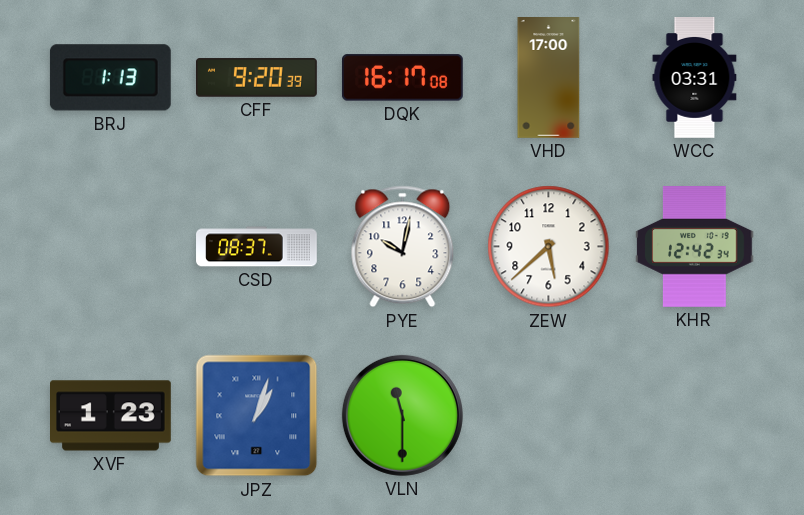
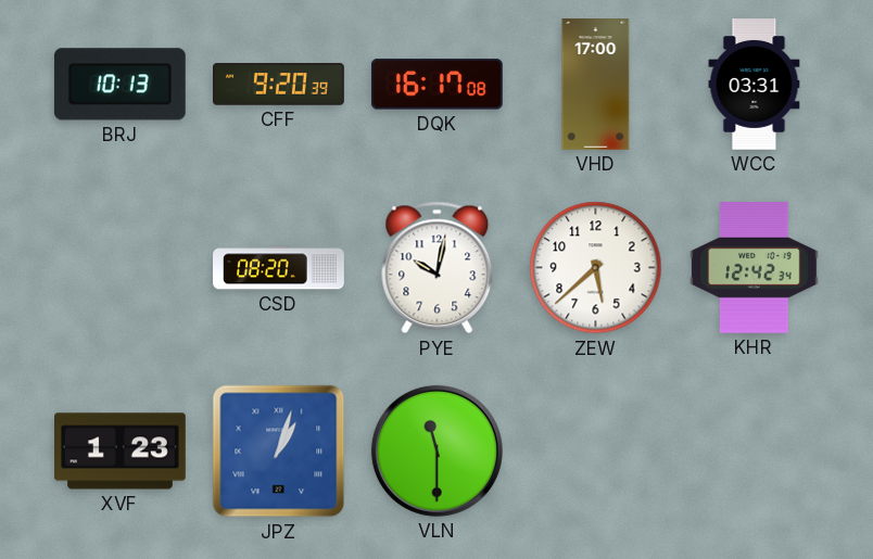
BRJ: 1:13 -> 10:13 (119, 85)
CSD: 08:37 -> 08:20 (279, 268)
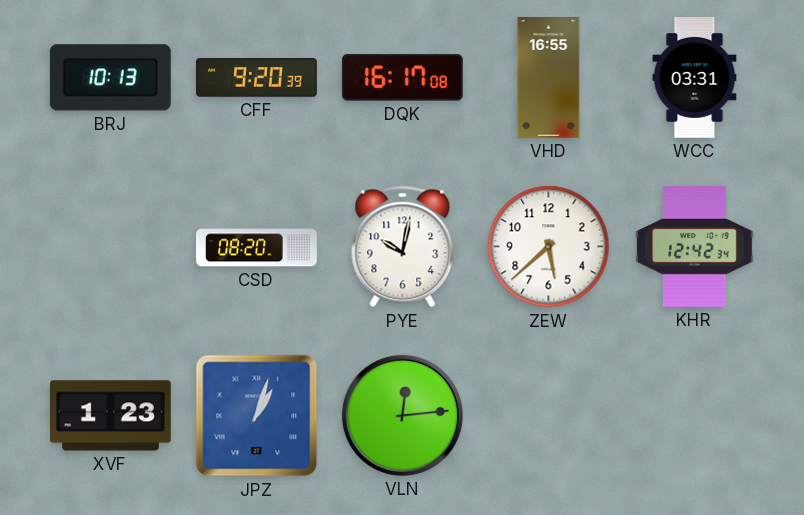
VHD: 17:00 -> 16:55 (549, 78)
VLN: 11:30 -> 12:14 (402, 415)
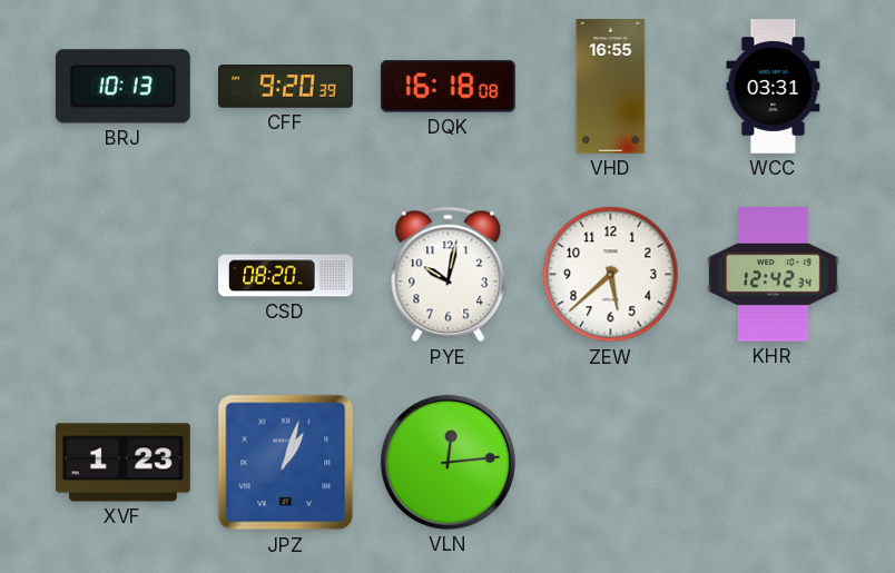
DQK: 16:17 -> 16:18 (447, 87)
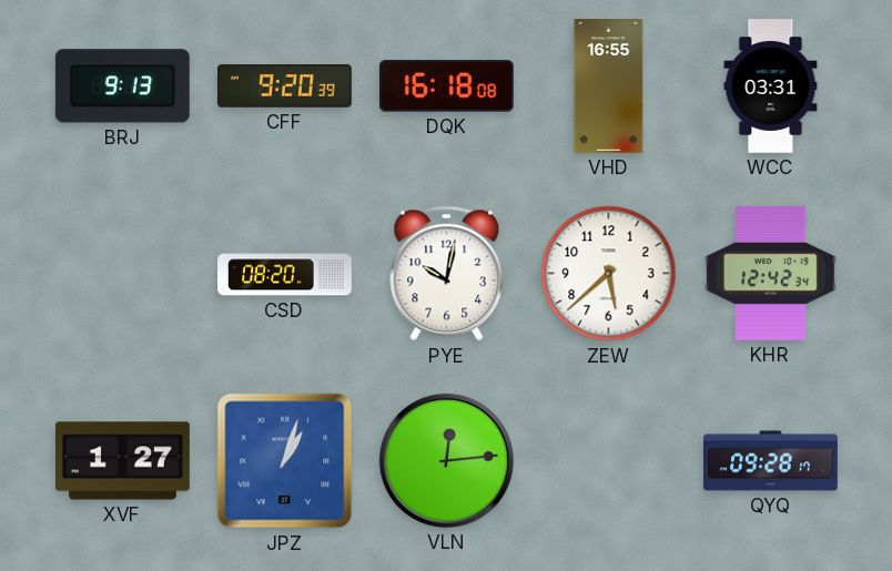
BRJ: 10:13 -> 9:13 (122, 86)
XVF: 1:23 -> 1:27 (123, 461)
QYQ: none -> 09:28 (771, 461)
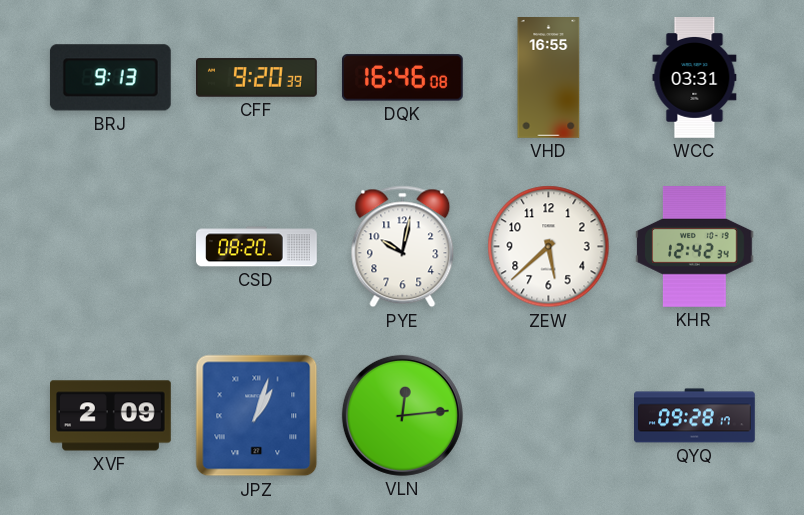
DQK: 16:18 -> 16:46 (402, 78)
XVF: 1:27 -> 2:09 (111, 416)
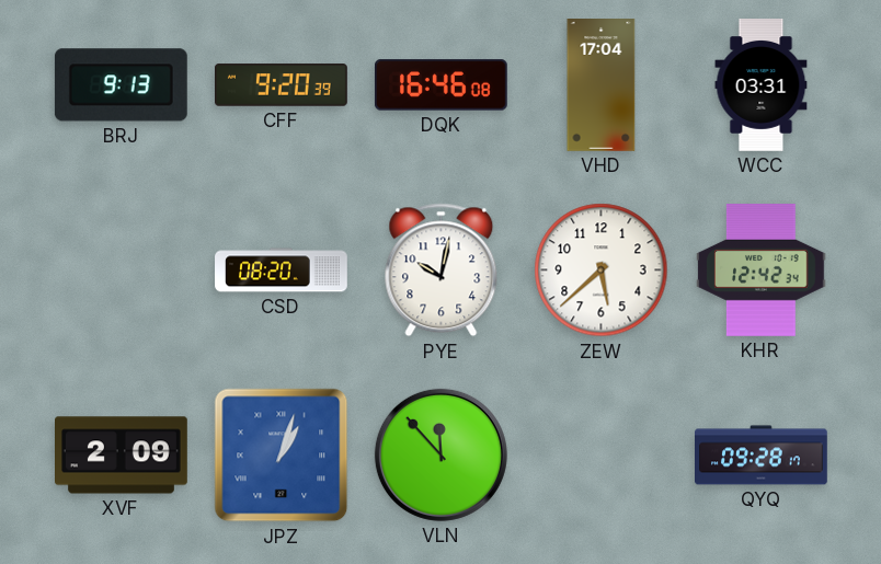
VHD: 16:55 -> 17:04 (602, 85)
VLN: 12:14 -> 11:53 (440, 454)
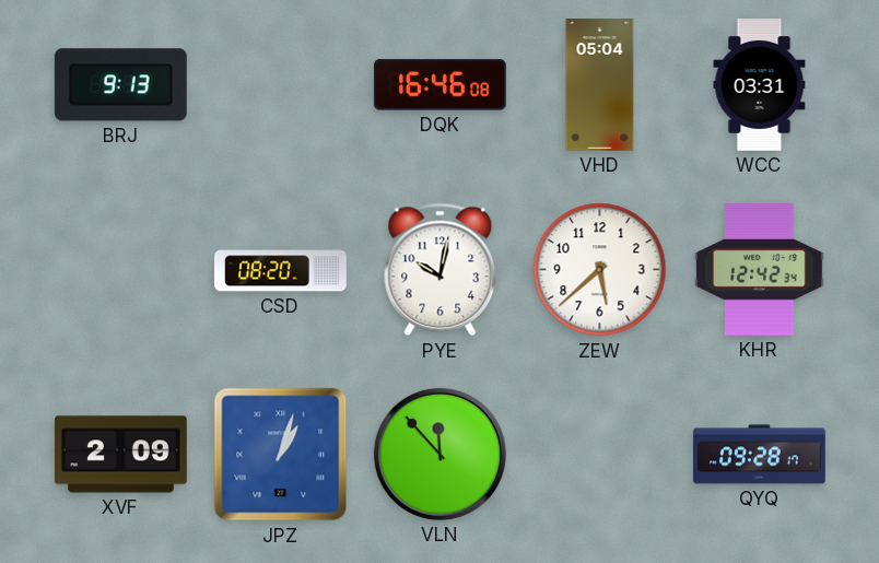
CFF: 9:20 -> none (282, 85)
VHD: 17:04 -> 05:04 (600, 85)
